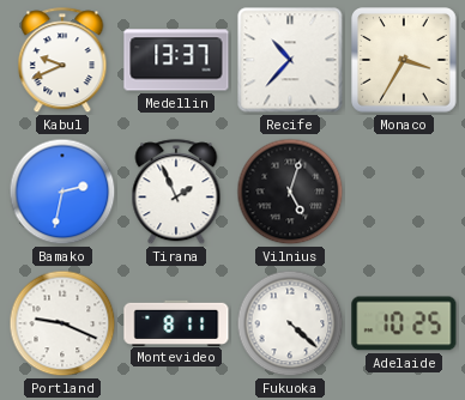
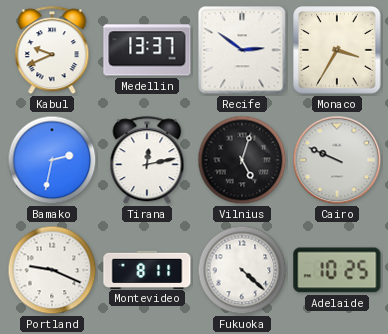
Recife: 10:37 -> 2:51 (242, 50)
Tirana: 1:56 -> 12:13 (147, 161)
Cairo: none -> 9:49 (337, 160)
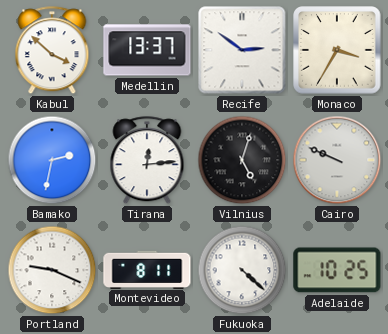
Kabul: 9:41 -> 3:52 (52, 51)
Tirana: 12:13 -> 12:14 (147, 161)
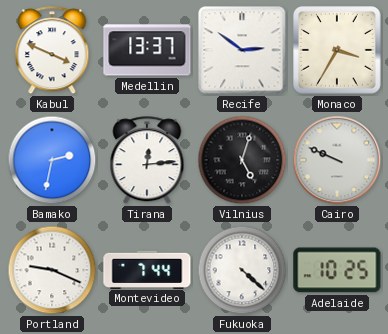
Kabul: 3:52 -> 3:49 (52, 51)
Montevideo: 8:11 -> 7:44 (147, 269)
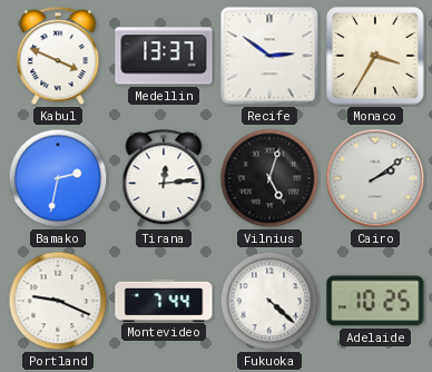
Cairo: 9:49 -> 2:09 (375, 178)
